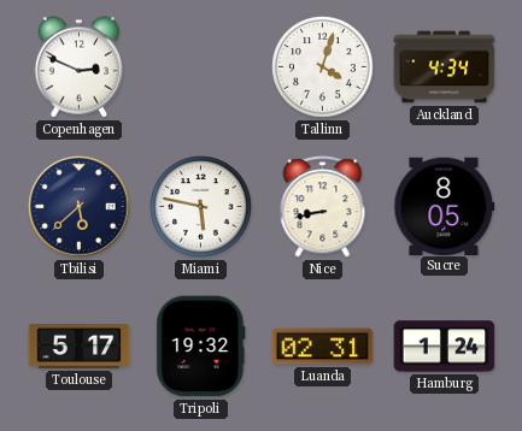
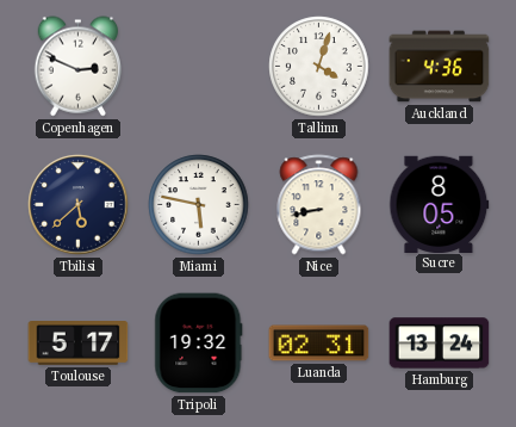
Auckland: 4:34 -> 4:36 (440, 67)
Hamburg: 1:24 -> 13:24 (440, 344)
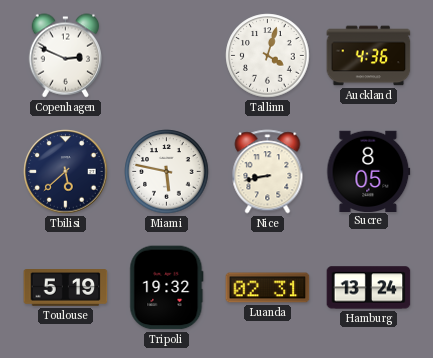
Toulouse: 5:17 -> 5:19 (66, 288)
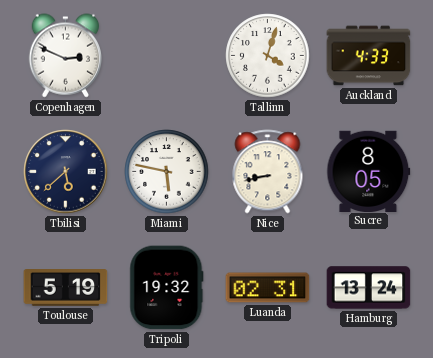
Auckland: 4:36 -> 4:33 (369, 56)
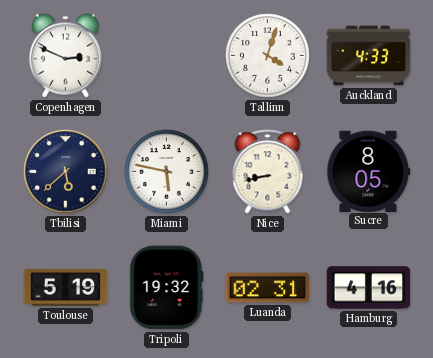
Hamburg: 13:24 -> 4:16 (369, 288)
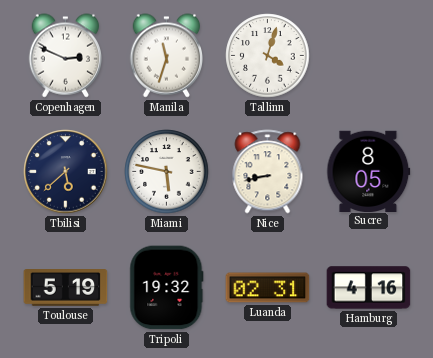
Manila: none -> 11:33 (166, 56)
Auckland: 4:33 -> none (369, 56)
